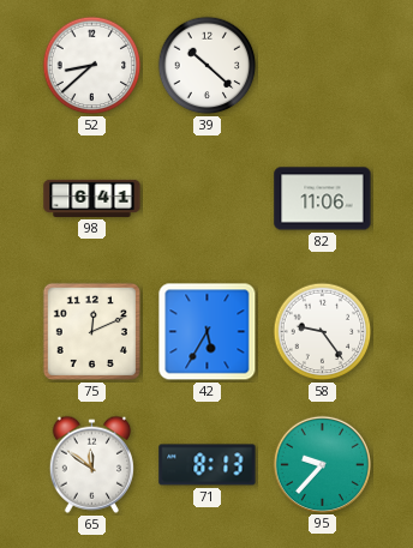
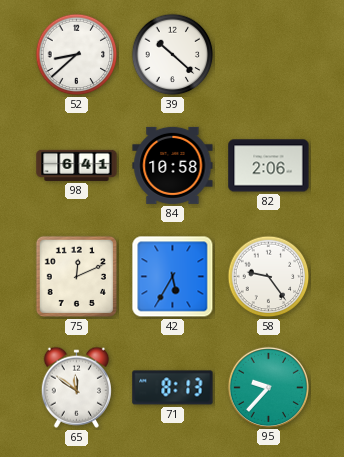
84: none -> 10:58 (173, 165)
82: 11:06 -> 2:06 (269, 166)
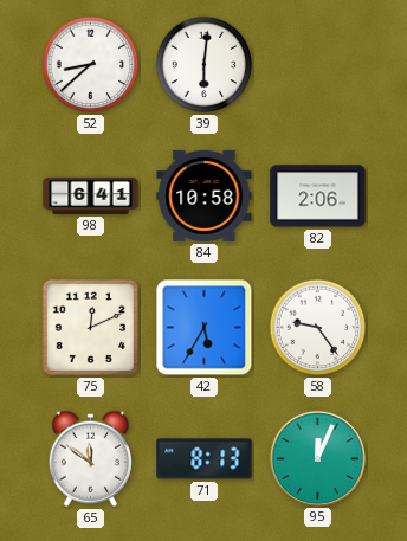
39: 10:22 -> 6:01 (205, 65)
95: 9:37 -> 12:04 (317, 458)
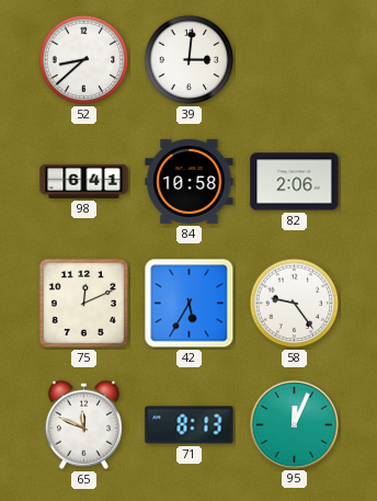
39: 6:01 -> 3:01 (190, 60)
65: 11:51 -> 11:49 (83, 424)
